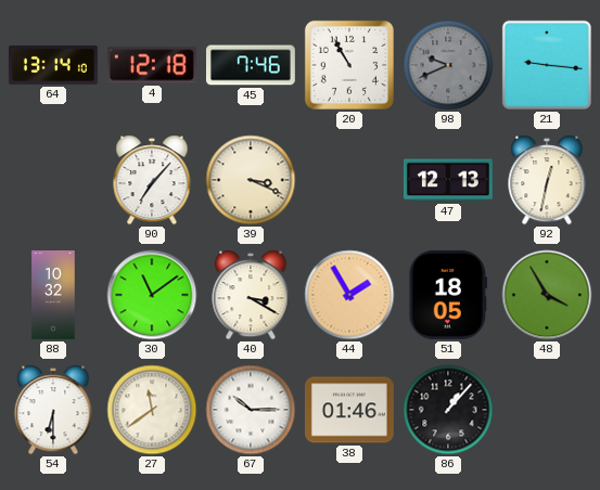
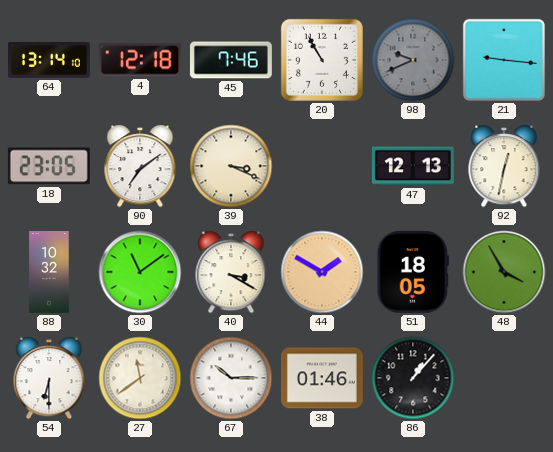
18: none -> 23:05 (49, 166)
90: 7:07 -> 7:09 (140, 166)
44: 1:55 -> 1:50 (322, 272)
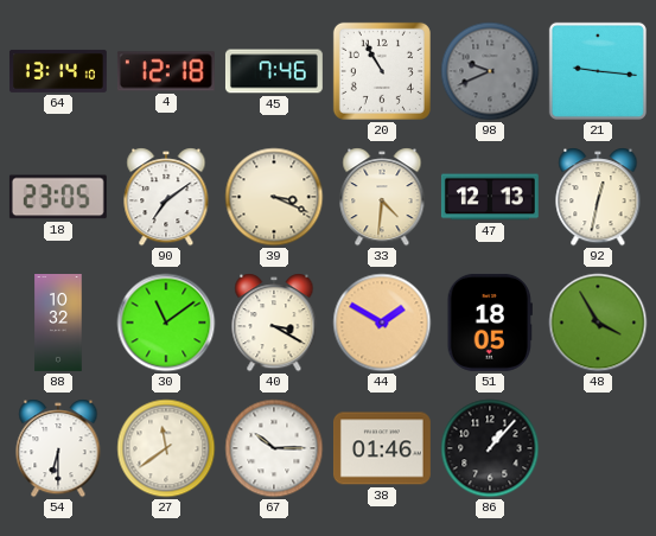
33: none -> 4:31 (382, 197)
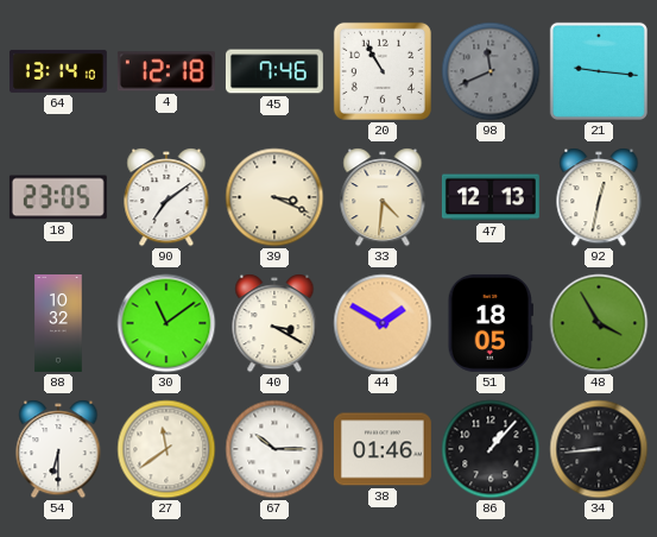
98: 9:41 -> 11:41 (491, 71)
34: none -> 8:44 (599, 449)
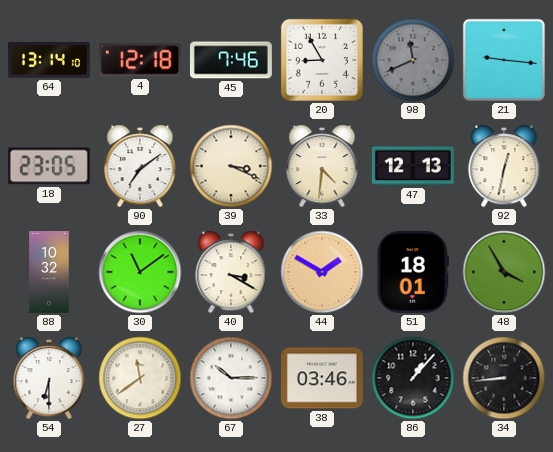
20: 10:55 -> 8:55 (322, 60)
51: 18:05 -> 18:01 (413, 272)
38: 01:46 -> 03:46 (322, 378)
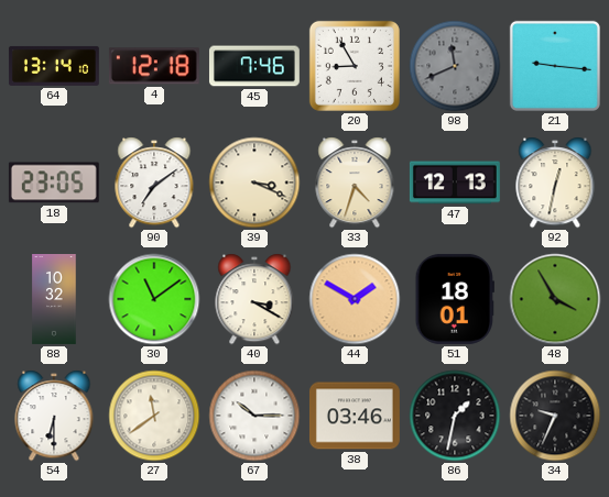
33: 4:31 -> 4:33 (355, 183)
86: 1:07 -> 1:32 (455, 416)
34: 8:44 -> 9:34 (555, 416)
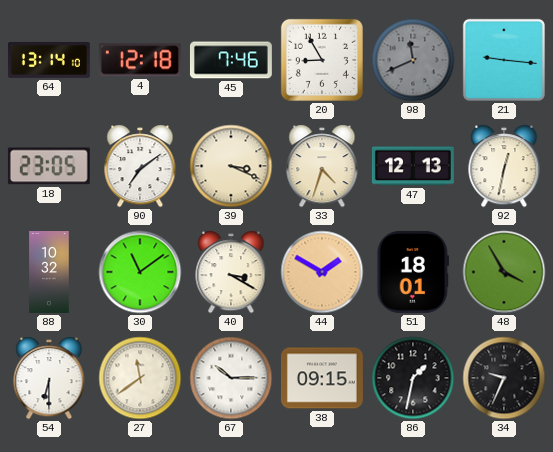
38: 03:46 -> 09:15 (322, 378)
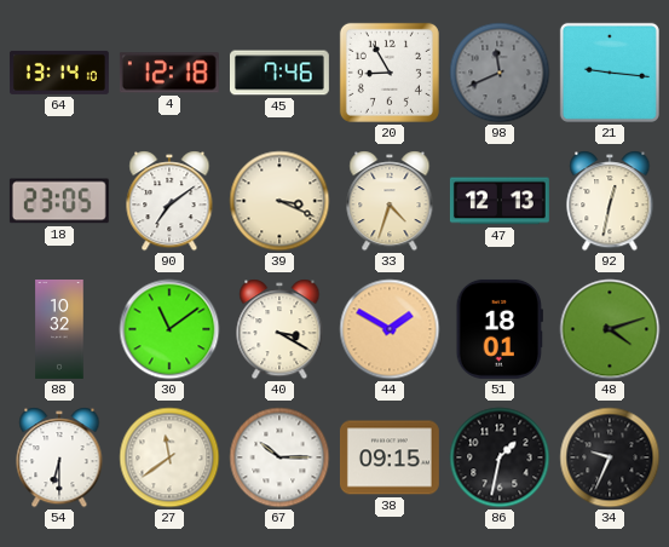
48: 3:55 -> 4:12 (610, 329)
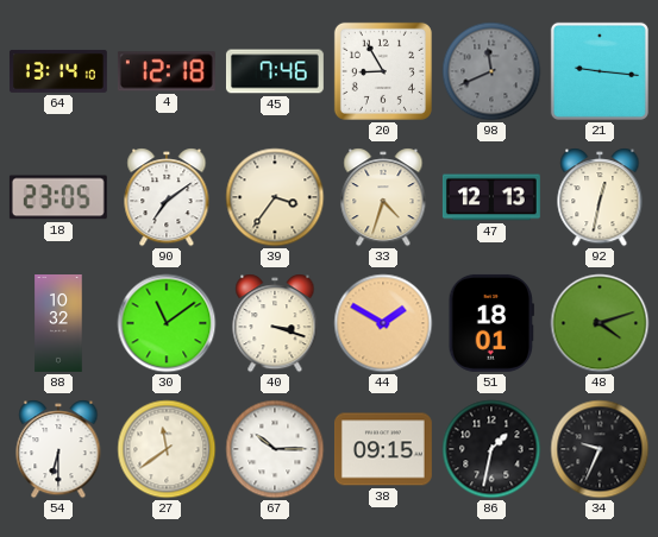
39: 3:19 -> 3:36 (275, 197)
40: 3:20 -> 3:18 (275, 323)
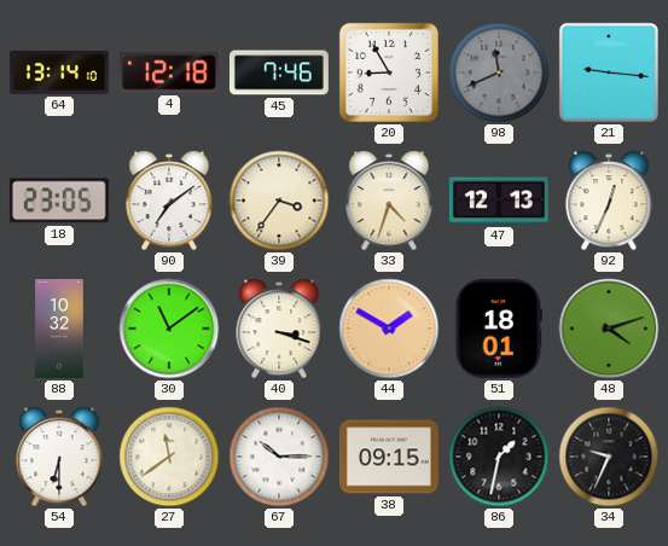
92: 12:32 -> 12:34 (609, 201)
